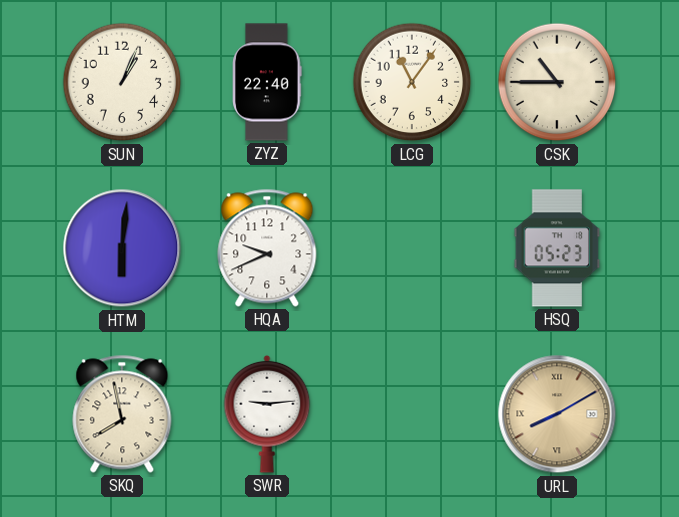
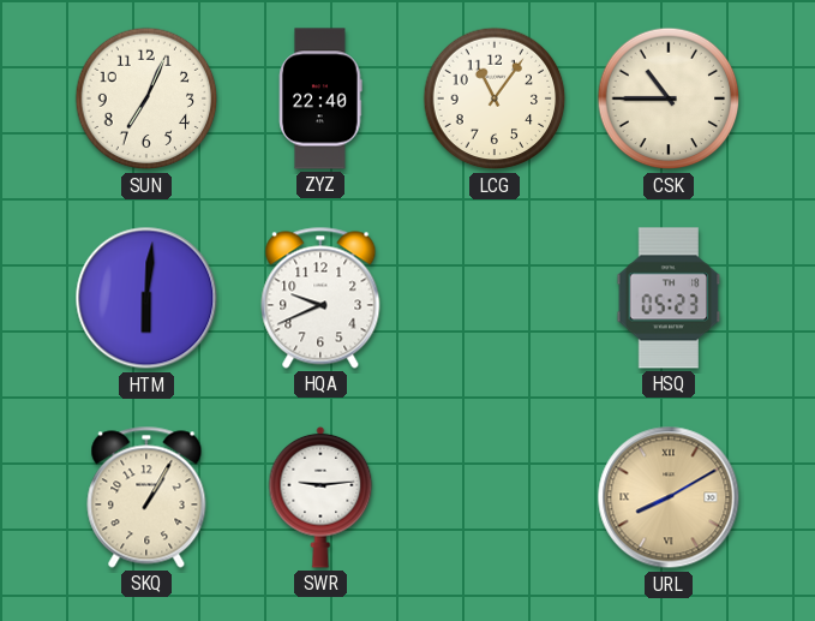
SUN: 1:04 -> 7:04 (146, 98)
SKQ: 7:58 -> 1:05 (146, 497)
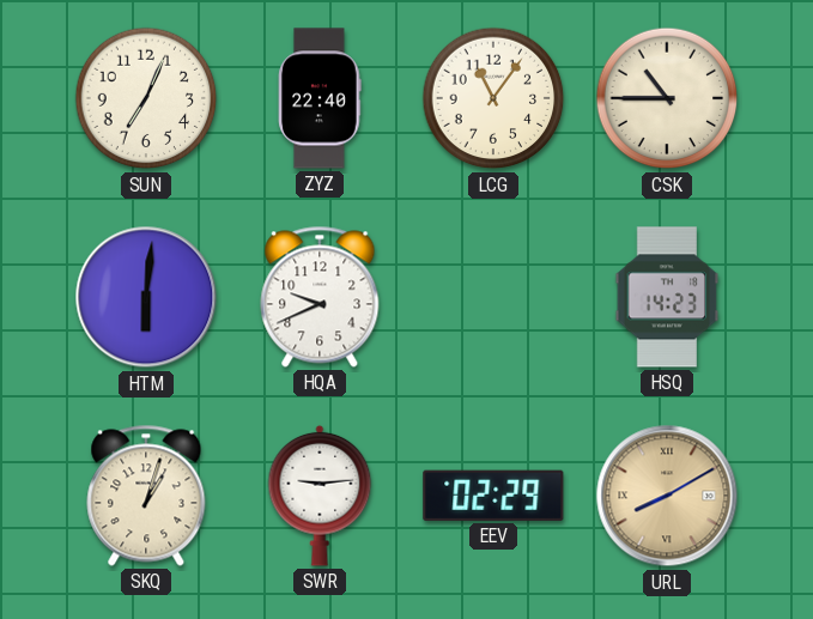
HSQ: 05:23 -> 14:23 (667, 297)
SKQ: 1:05 -> 1:03 (146, 496)
EEV: none -> 02:29 (493, 496)
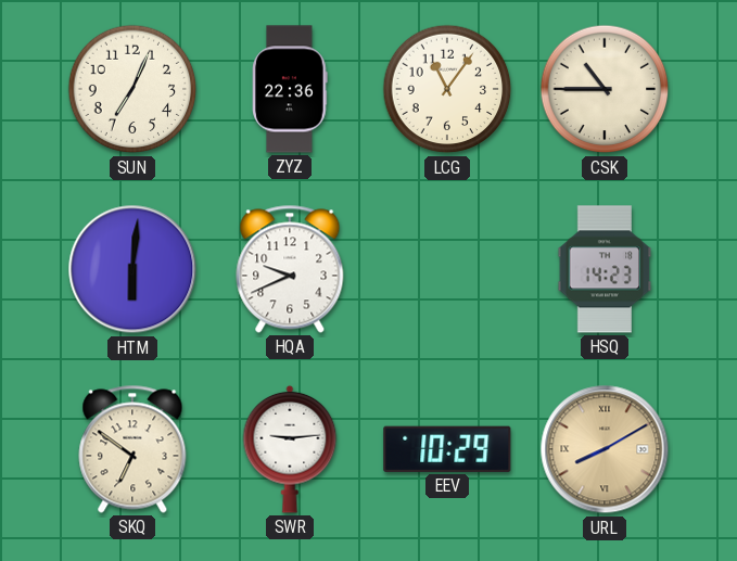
ZYZ: 22:40 -> 22:36 (290, 89)
SKQ: 1:03 -> 6:51 (132, 449)
EEV: 02:29 -> 10:29 (447, 449)
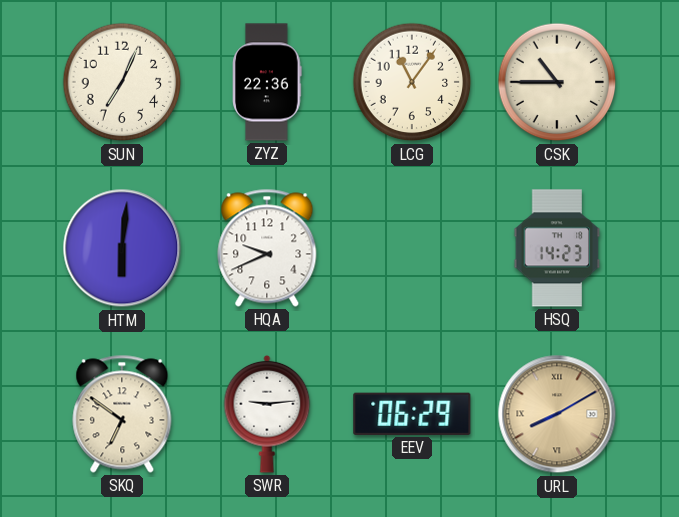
EEV: 10:29 -> 06:29 (412, 414)
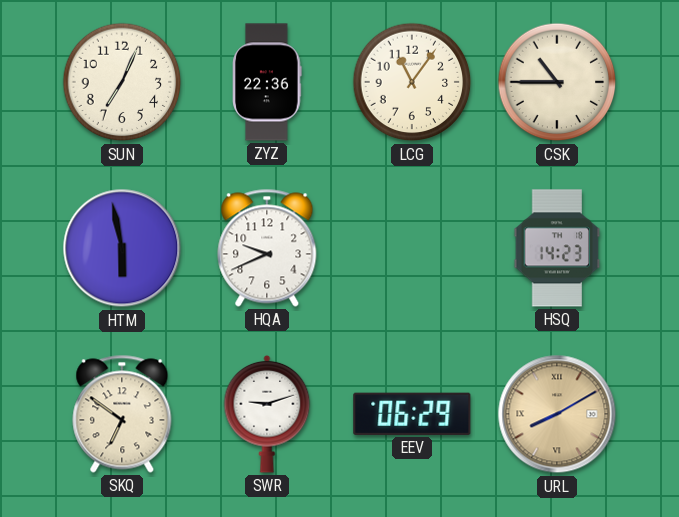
HTM: 6:01 -> 5:58 (122, 248)
SWR: 9:14 -> 9:12 (267, 414)
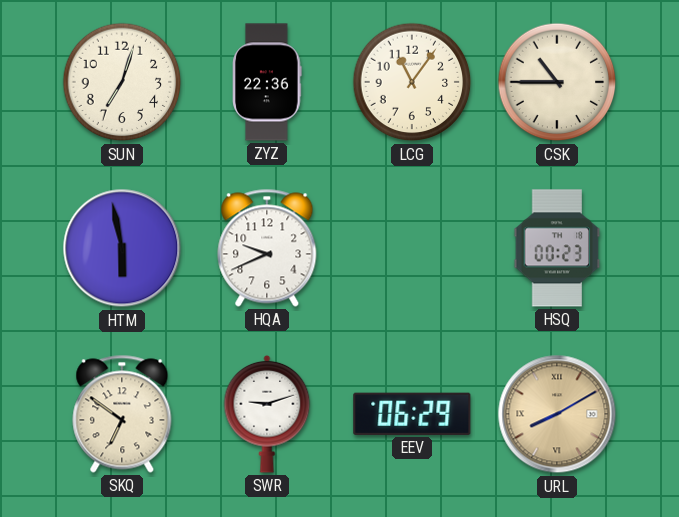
SUN: 7:04 -> 7:03 (122, 82)
HSQ: 14:23 -> 00:23 (557, 248)
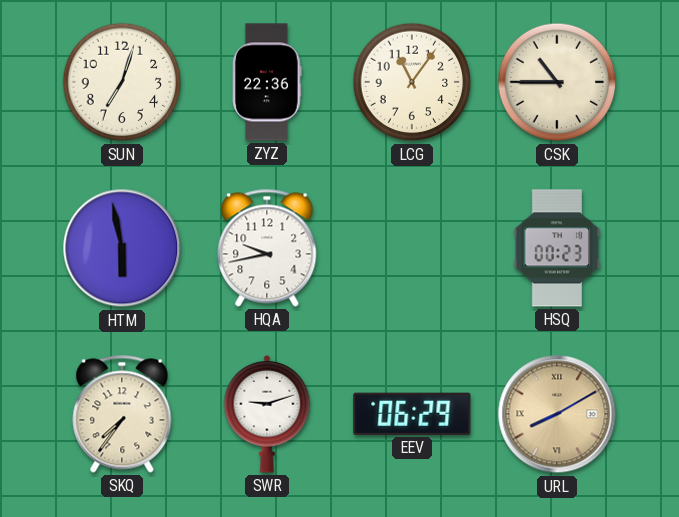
HQA: 9:41 -> 9:43 (267, 248)
SKQ: 6:51 -> 7:36 (122, 414)
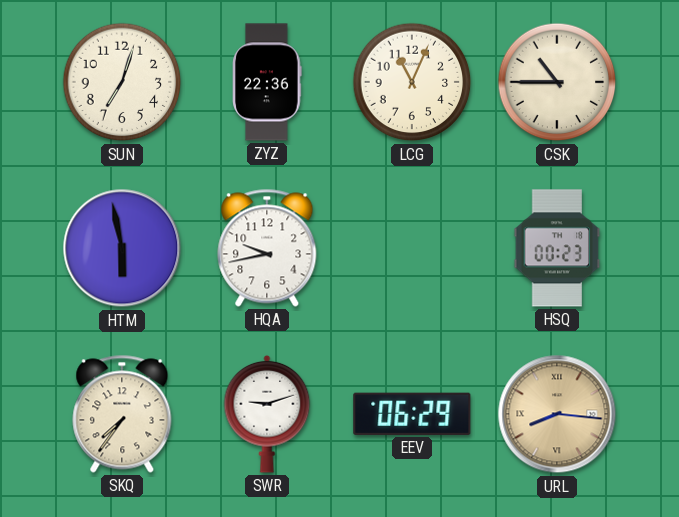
LCG: 11:06 -> 11:04 (412, 82)
URL: 8:10 -> 8:16 (557, 414)
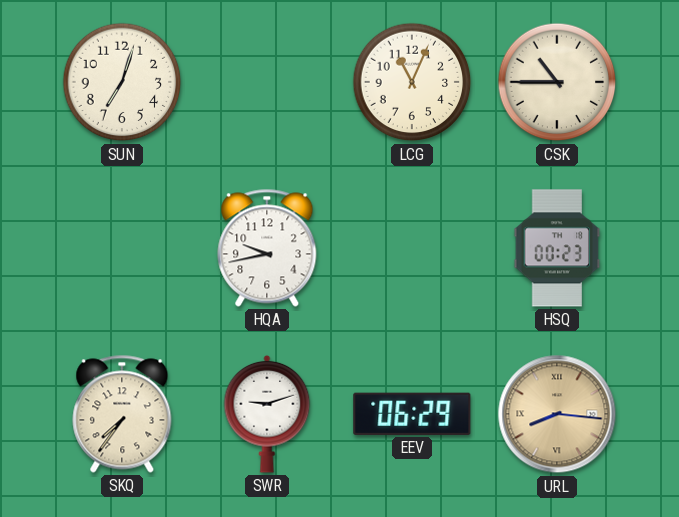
ZYZ: 22:36 -> none (267, 82)
HTM: 5:58 -> none (122, 248)
